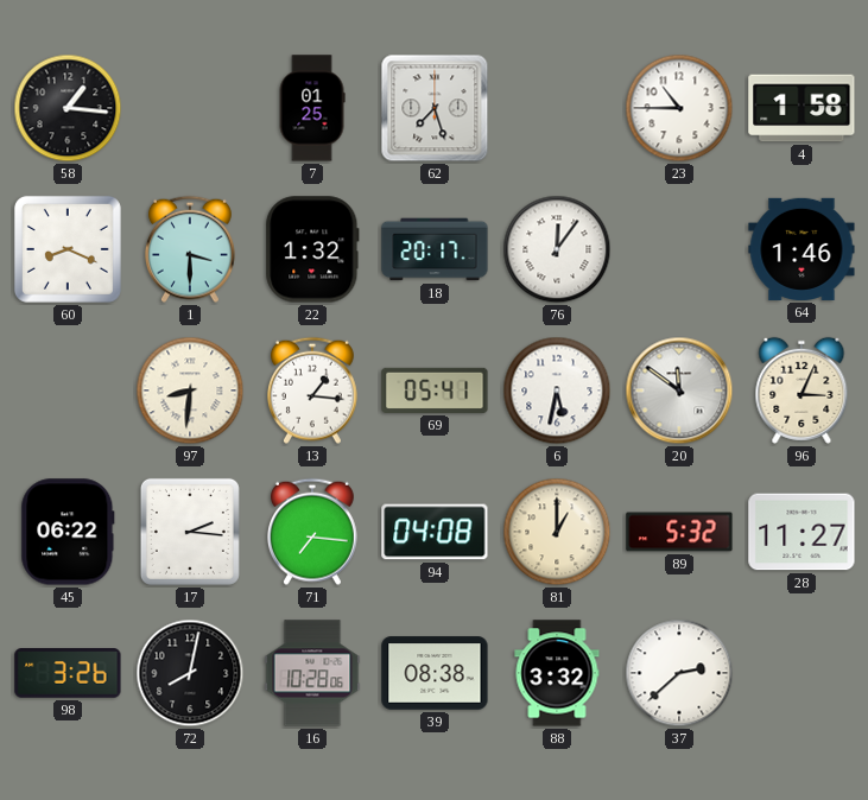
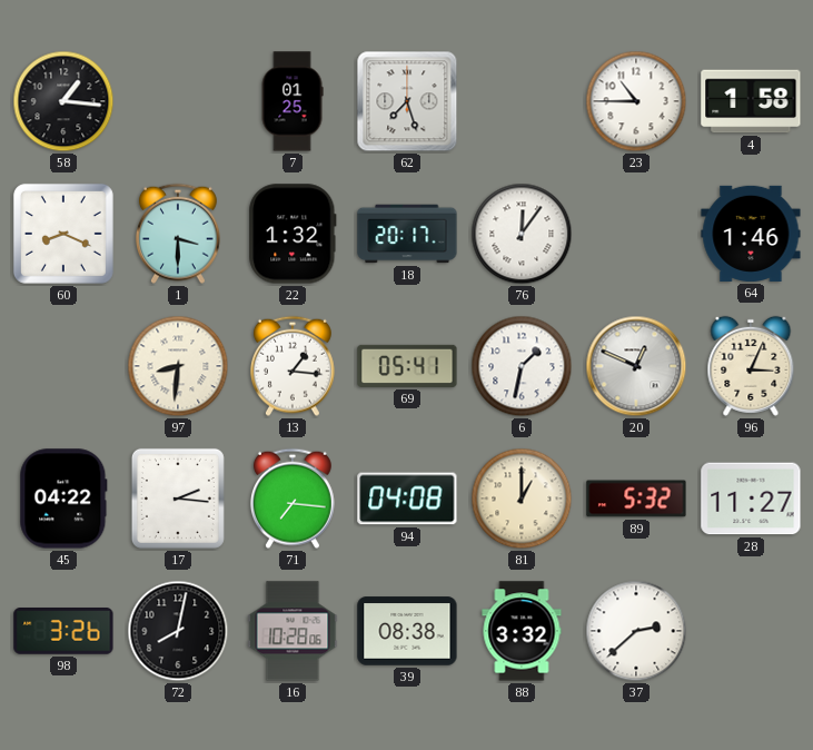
6: 5:32 -> 1:32 (522, 366)
20: 11:51 -> 12:49 (636, 366)
45: 06:22 -> 04:22 (63, 499)
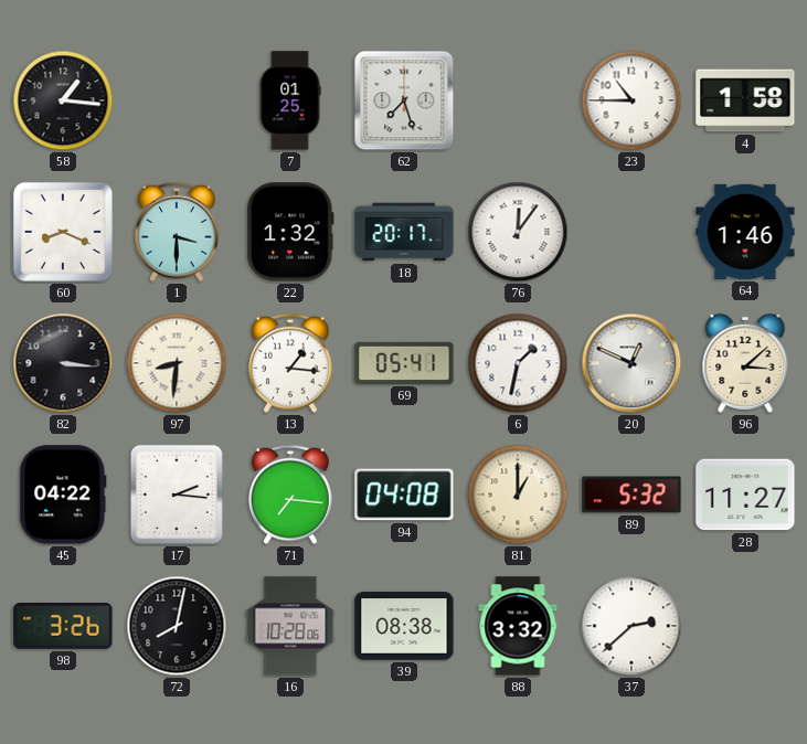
82: none -> 3:16 (63, 363)
96: 3:04 -> 3:08 (745, 363)
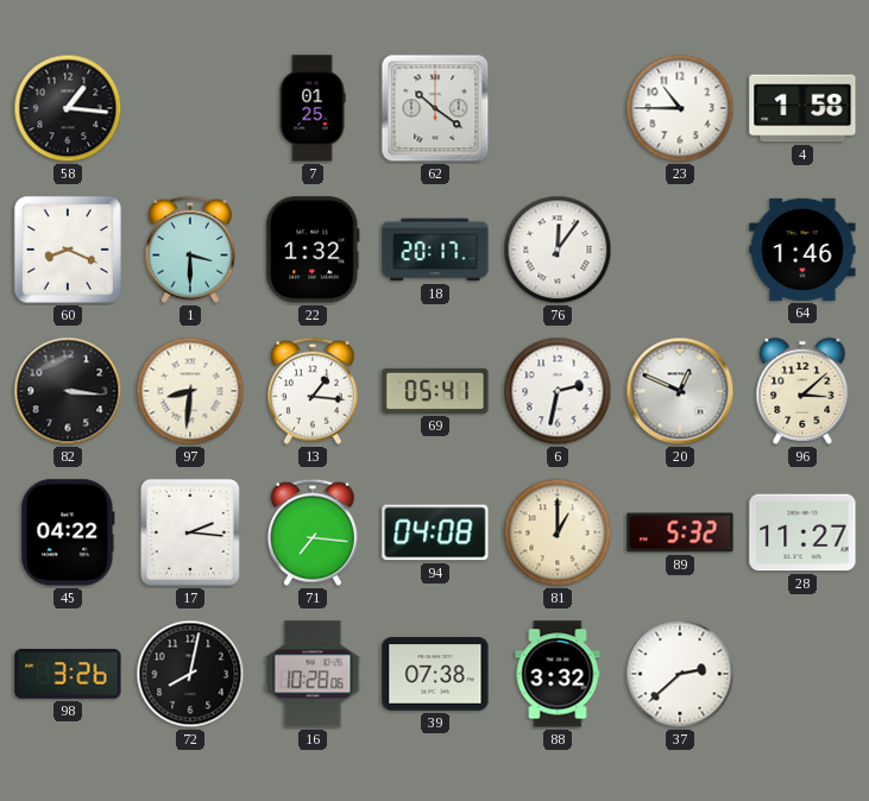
62: 7:27 -> 10:21 (435, 108)
6: 1:32 -> 2:32 (558, 391)
39: 08:38 -> 07:38 (435, 674)
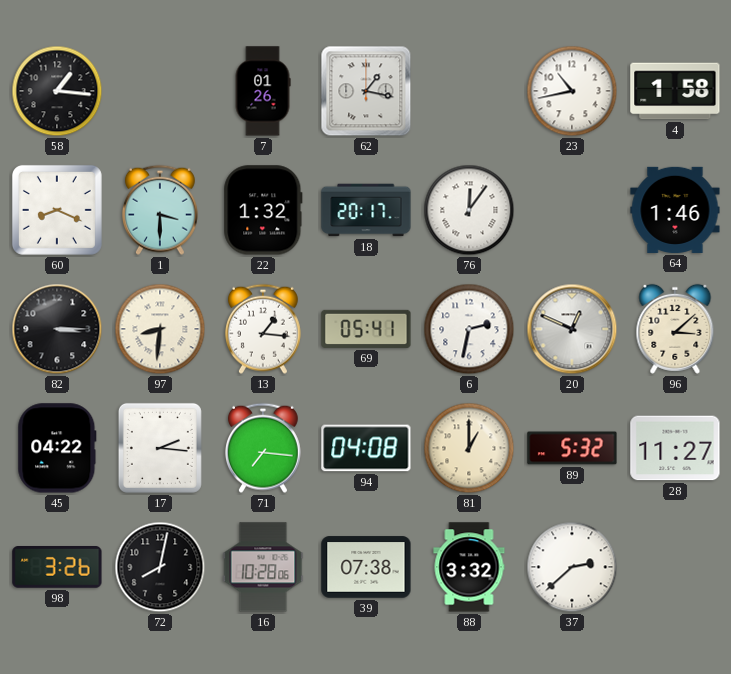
7: 01:25 -> 01:26 (263, 91)
62: 10:21 -> 1:17 (366, 91)
23: 10:45 -> 10:43 (572, 91)
82: 3:16 -> 3:15 (57, 329)
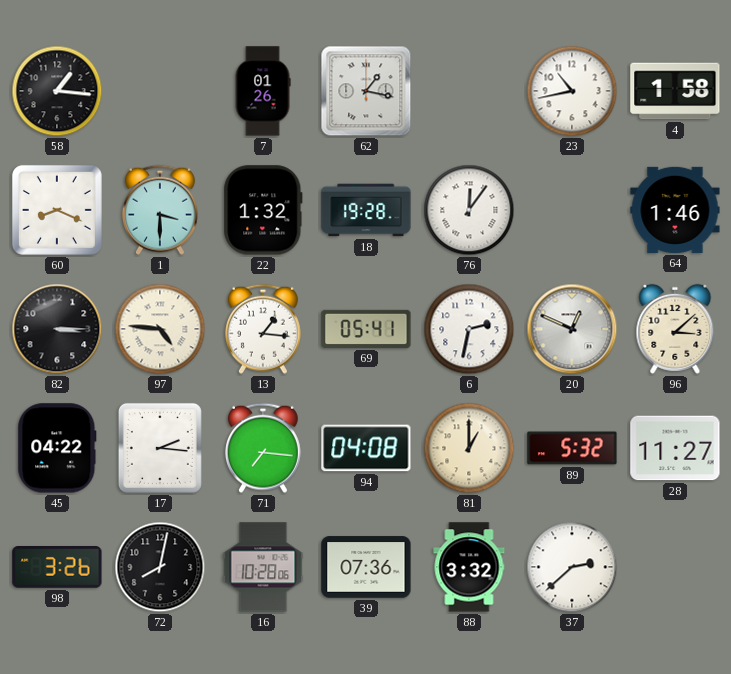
18: 20:17 -> 19:28 (366, 210)
97: 8:31 -> 4:46 (160, 329)
39: 07:38 -> 07:36 (366, 567)
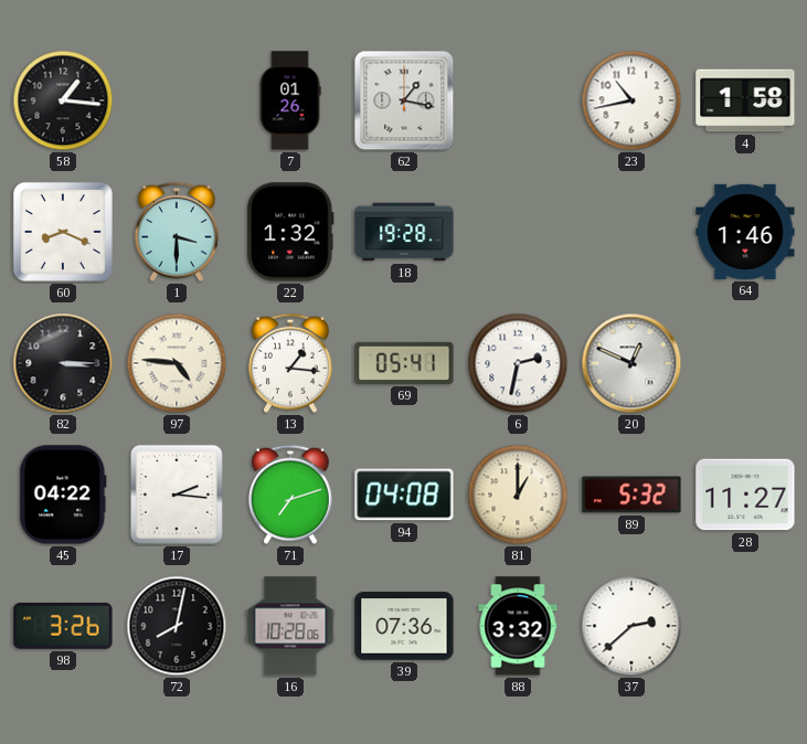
76: 12:06 -> none (469, 210)
96: 3:08 -> none (675, 329)
71: 7:16 -> 7:12 (290, 495)
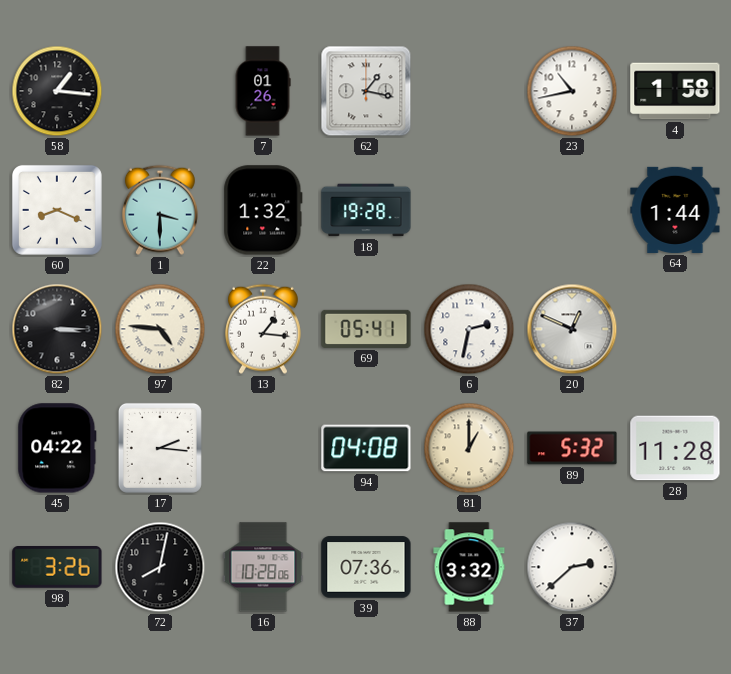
64: 1:46 -> 1:44 (675, 210)
71: 7:12 -> none (290, 495)
28: 11:27 -> 11:28 (675, 448)
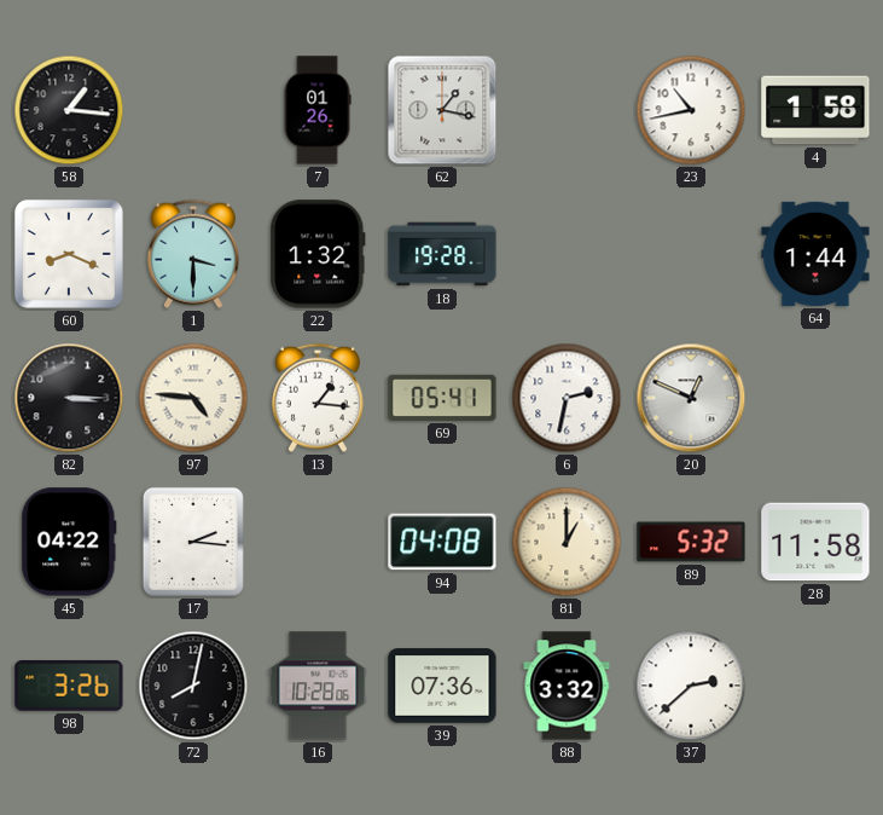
28: 11:28 -> 11:58 (815, 542)
